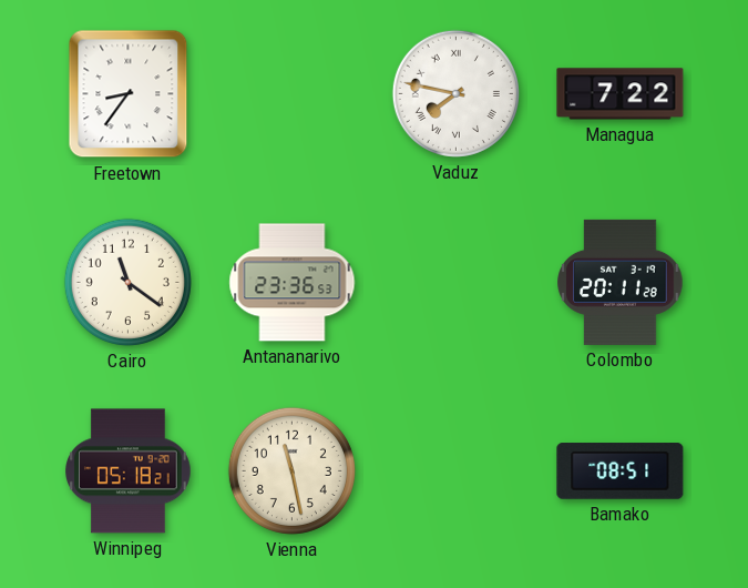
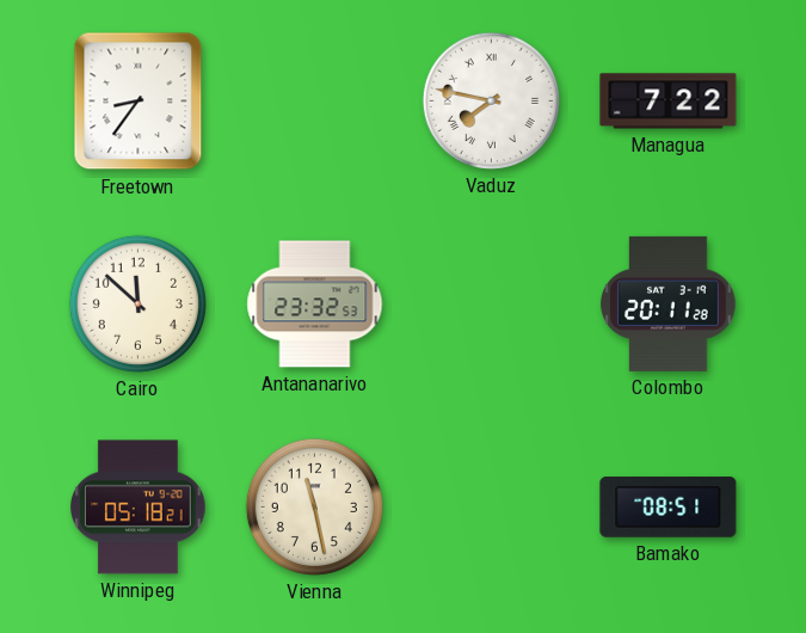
Cairo: 11:21 -> 11:52 (137, 303)
Antananarivo: 23:36 -> 23:32 (315, 305)
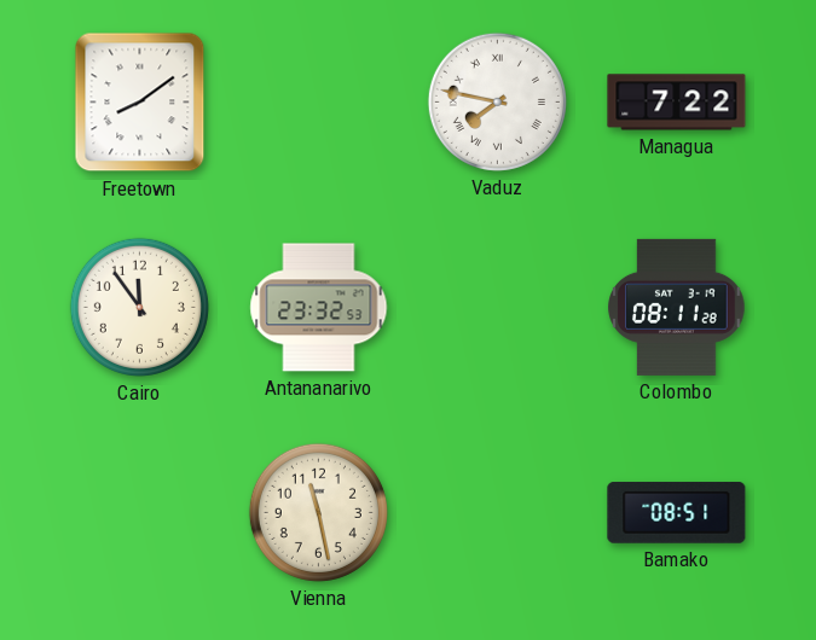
Freetown: 8:36 -> 8:09 (140, 103)
Cairo: 11:52 -> 11:54 (139, 307)
Colombo: 20:11 -> 08:11 (677, 307)
Winnipeg: 05:18 -> none (139, 508)
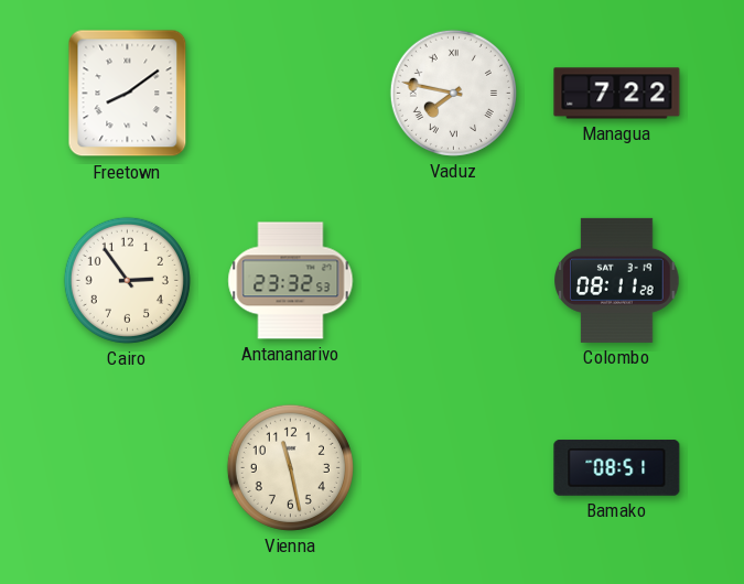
Cairo: 11:54 -> 2:54 (127, 280)
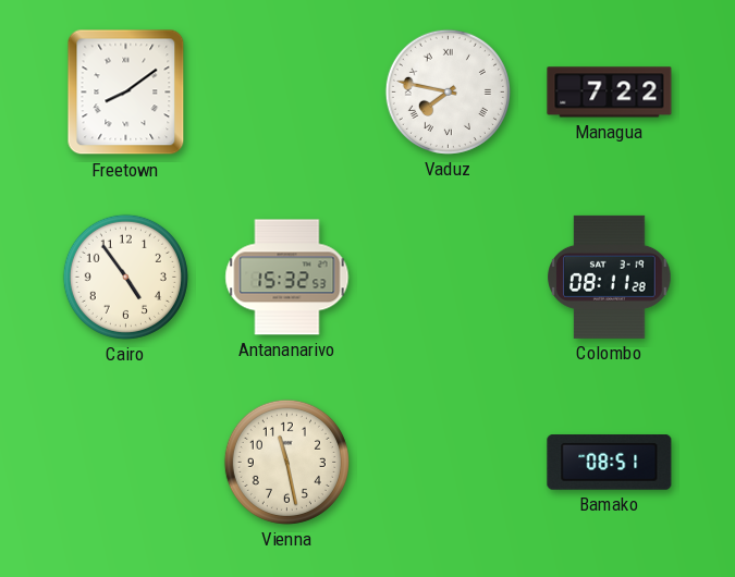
Cairo: 2:54 -> 4:54 (125, 277)
Antananarivo: 23:32 -> 15:32 (287, 278)
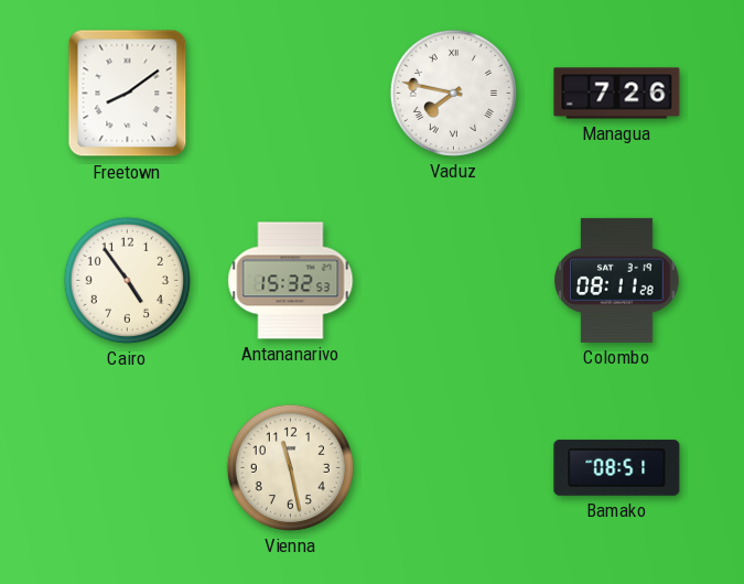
Managua: 7:22 -> 7:26 (617, 94)
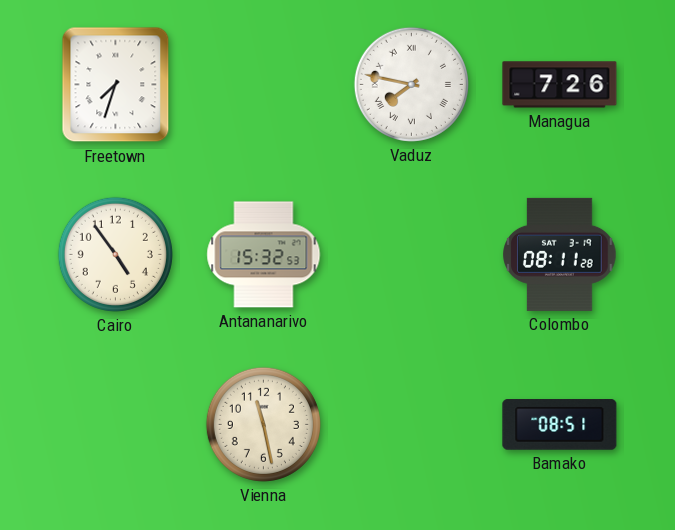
Freetown: 8:09 -> 7:33 (116, 85)
